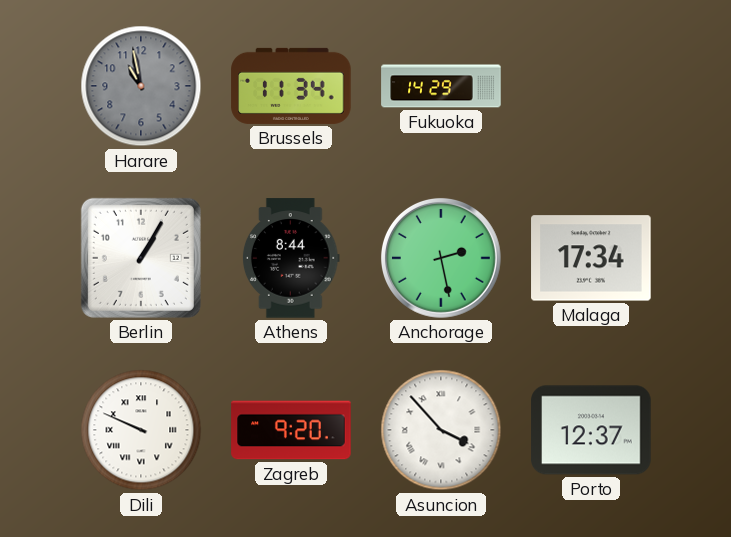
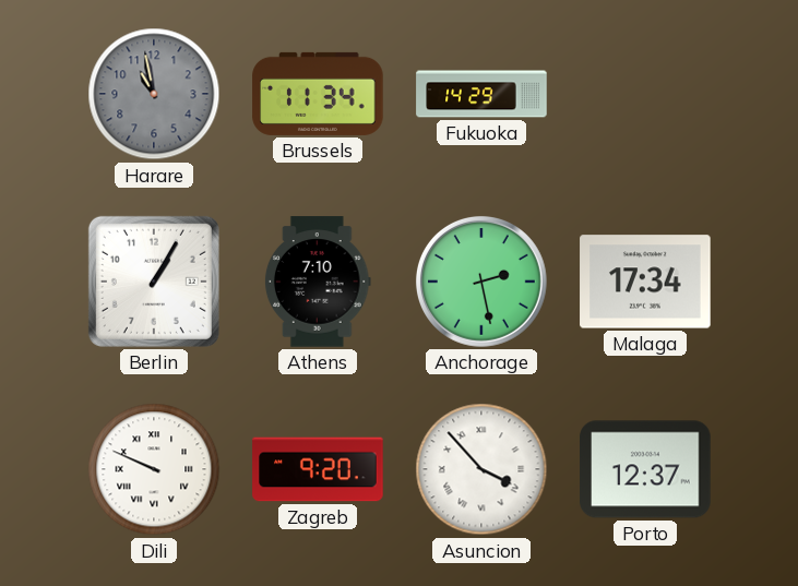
Athens: 8:44 -> 7:10 (318, 282)
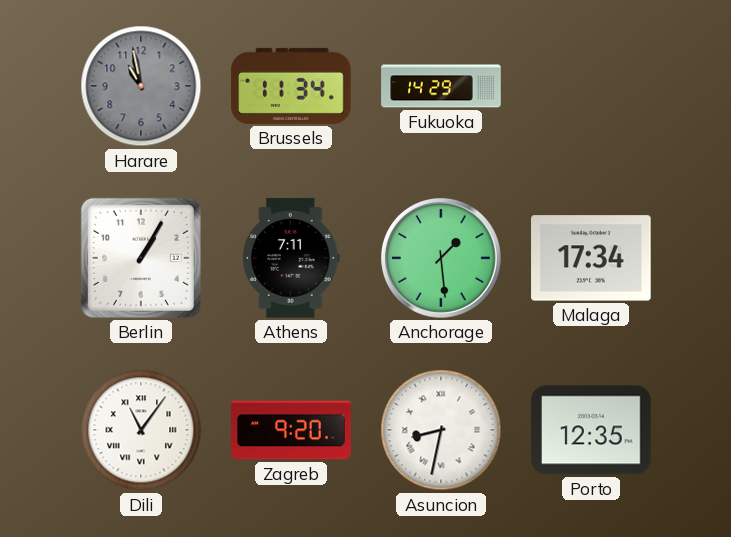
Athens: 7:10 -> 7:11 (291, 258)
Anchorage: 2:28 -> 1:29 (441, 258)
Dili: 9:49 -> 11:06 (141, 430)
Asuncion: 3:53 -> 8:32 (441, 430)
Porto: 12:37 -> 12:35 (591, 430)
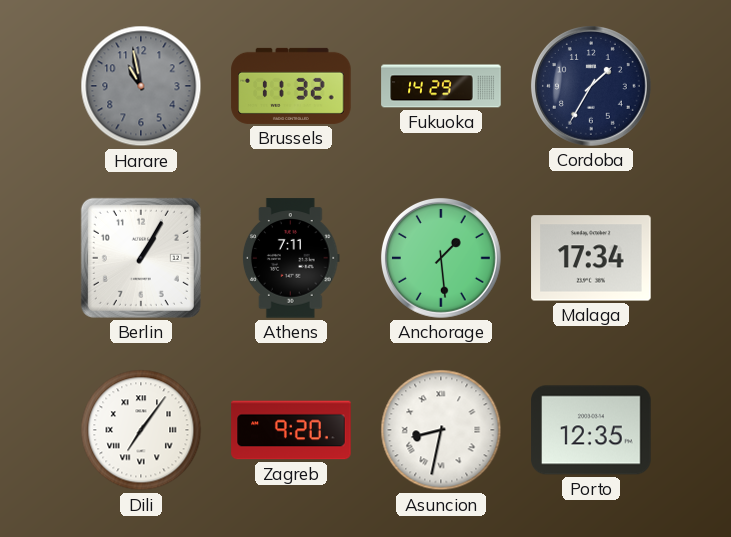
Brussels: 11:34 -> 11:32 (291, 86)
Cordoba: none -> 1:35 (591, 86)
Dili: 11:06 -> 7:06 (141, 430)
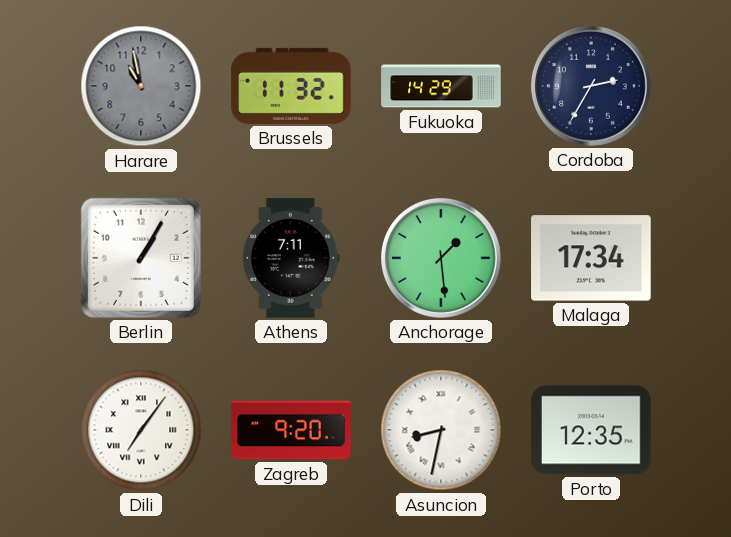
Cordoba: 1:35 -> 2:35 (591, 86)
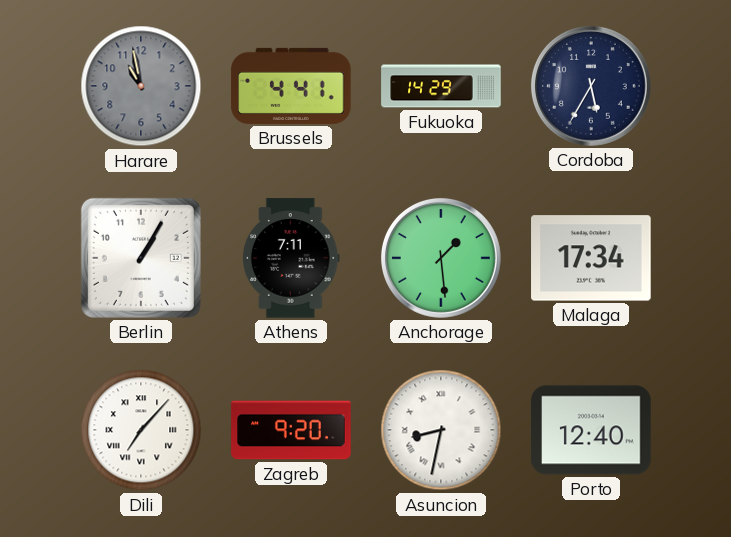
Brussels: 11:32 -> 4:41 (291, 86)
Cordoba: 2:35 -> 5:35 (591, 86)
Dili: 7:06 -> 7:07 (141, 430)
Porto: 12:35 -> 12:40 (591, 430)
